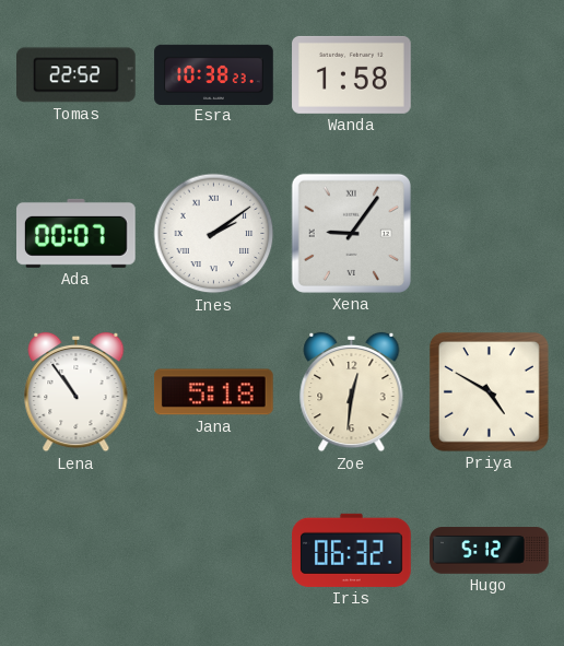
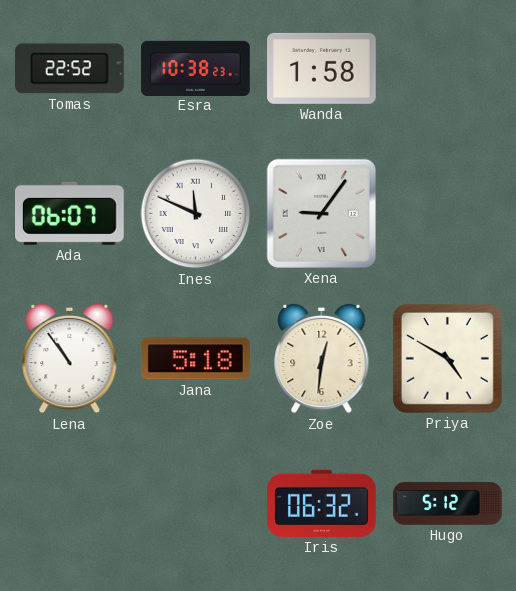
Ada: 00:07 -> 06:07 (70, 213)
Ines: 2:09 -> 11:49 (196, 214)
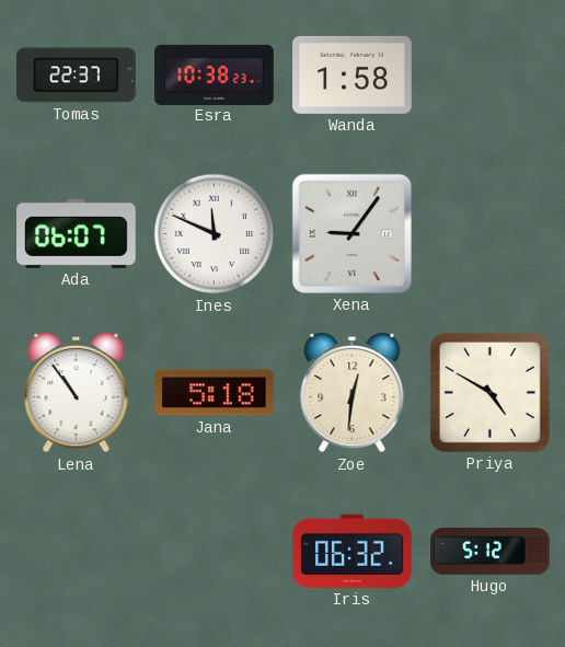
Tomas: 22:52 -> 22:37 (77, 76)
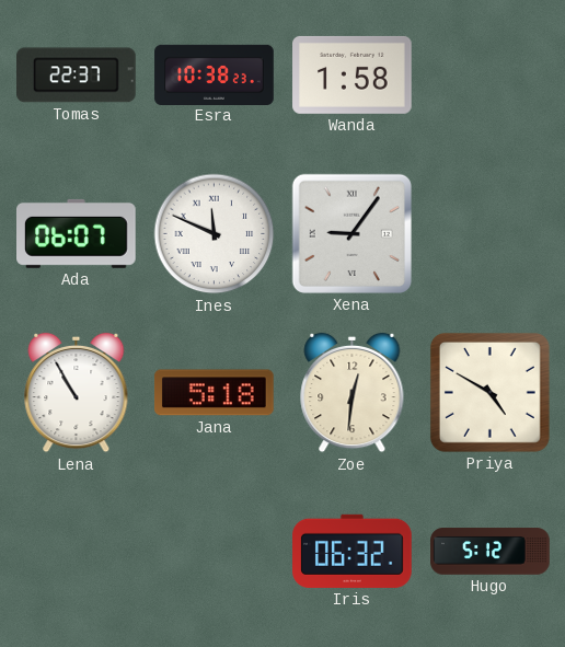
Lena: 10:54 -> 10:55 (77, 393)
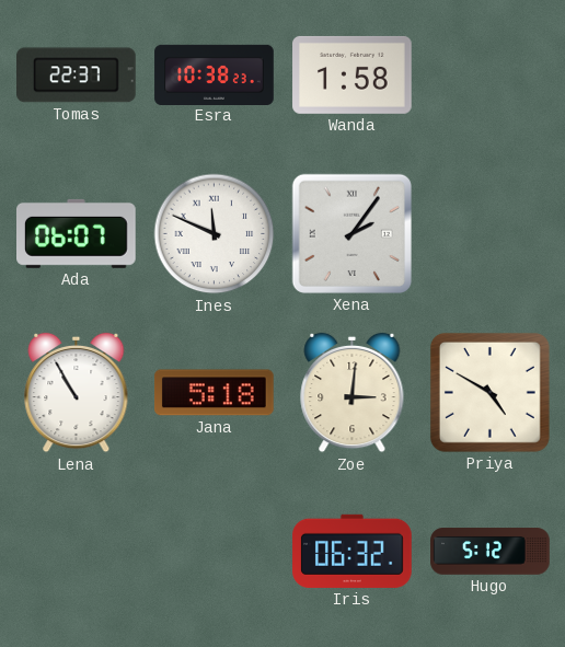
Xena: 9:06 -> 2:06 (351, 233)
Zoe: 12:31 -> 3:01 (353, 393)
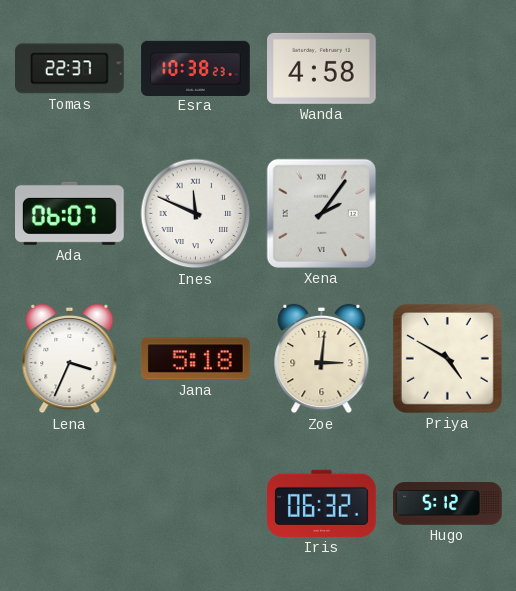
Wanda: 1:58 -> 4:58 (322, 68)
Lena: 10:55 -> 3:34 (70, 359)
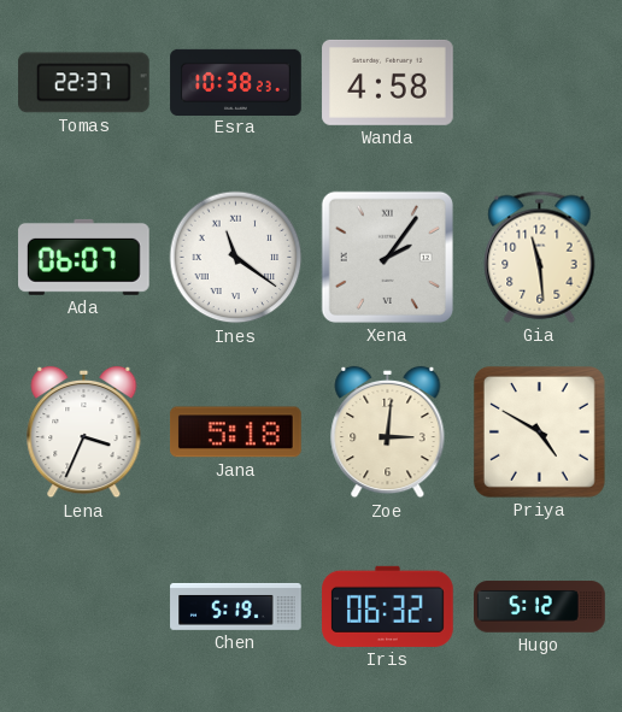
Ines: 11:49 -> 11:21 (236, 258)
Gia: none -> 11:29 (540, 257)
Chen: none -> 5:19 (236, 606)
